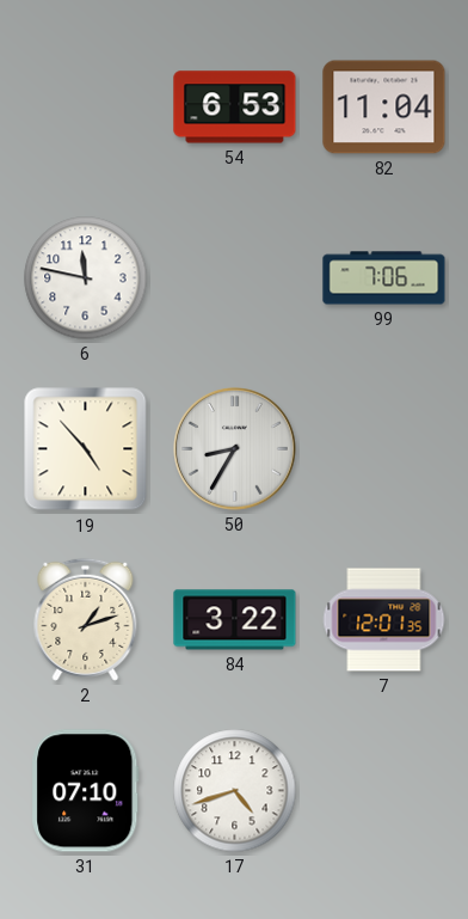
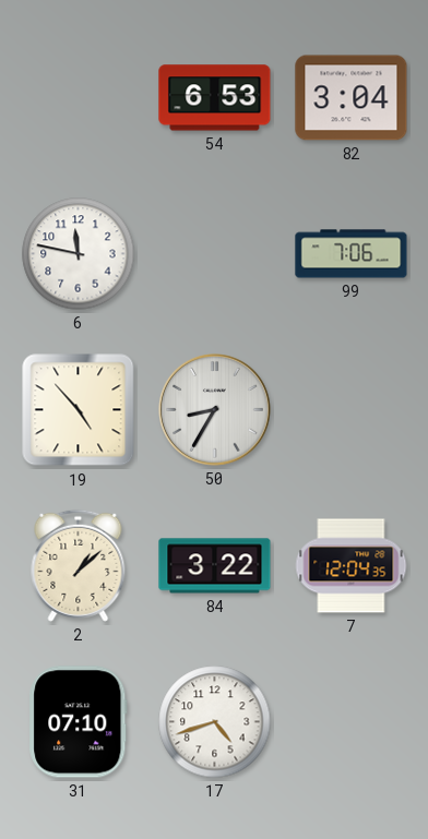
82: 11:04 -> 3:04 (352, 98)
2: 1:12 -> 1:08 (79, 565)
7: 12:01 -> 12:04 (352, 566)
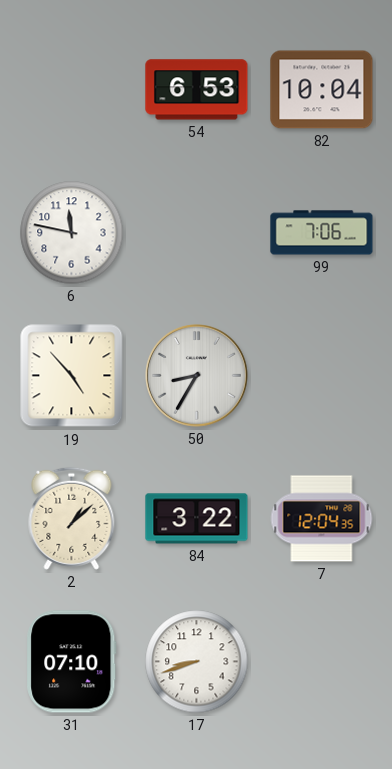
82: 3:04 -> 10:04 (322, 90)
17: 4:42 -> 8:42 (197, 662)
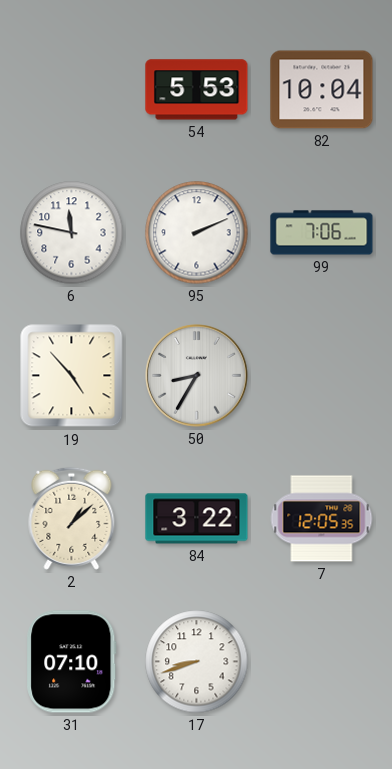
54: 6:53 -> 5:53 (197, 90)
95: none -> 2:11 (197, 233)
7: 12:04 -> 12:05 (322, 519)
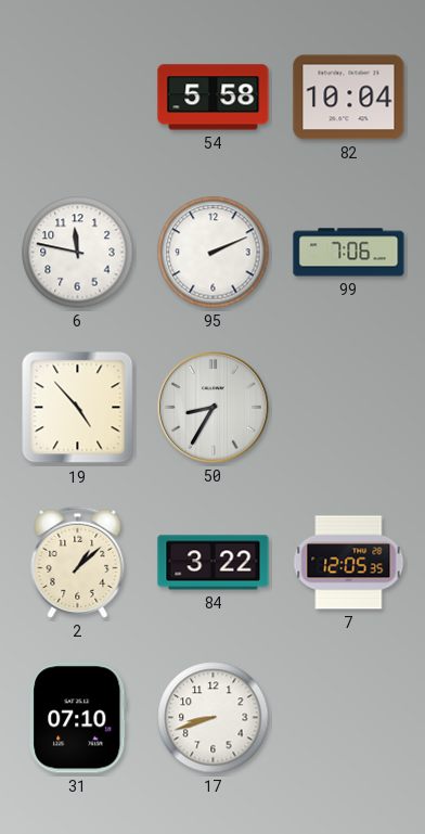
54: 5:53 -> 5:58 (214, 98)
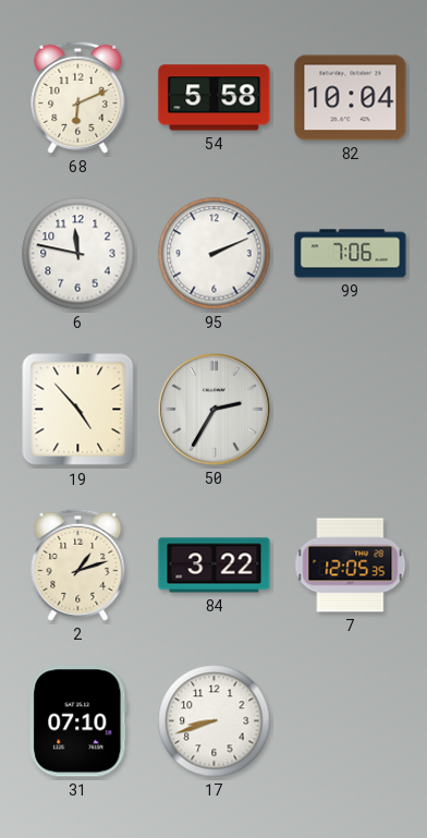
68: none -> 6:11 (78, 97)
50: 8:35 -> 2:35 (215, 410)
2: 1:08 -> 1:12 (78, 564)
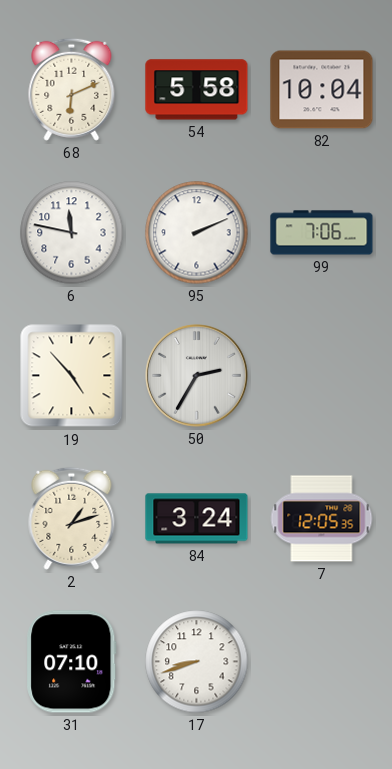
84: 3:22 -> 3:24 (197, 519)
